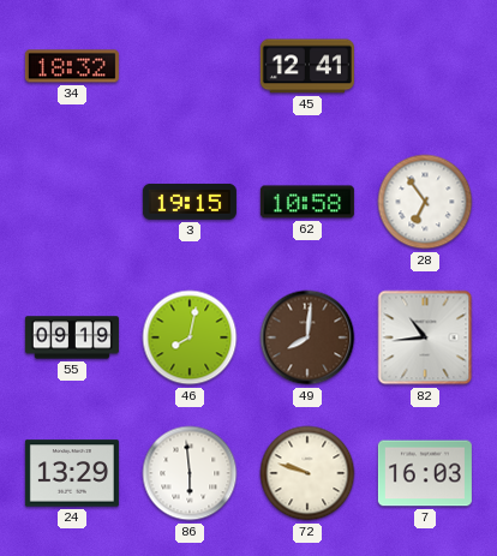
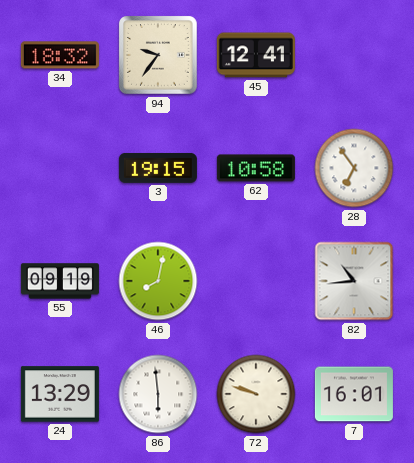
94: none -> 9:36 (158, 55)
49: 8:01 -> none (307, 337)
7: 16:03 -> 16:01 (354, 394)
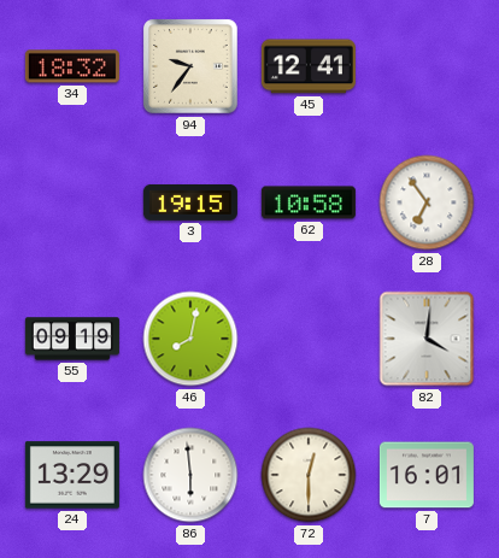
82: 10:44 -> 4:01 (427, 339)
72: 9:48 -> 12:30 (309, 475)
